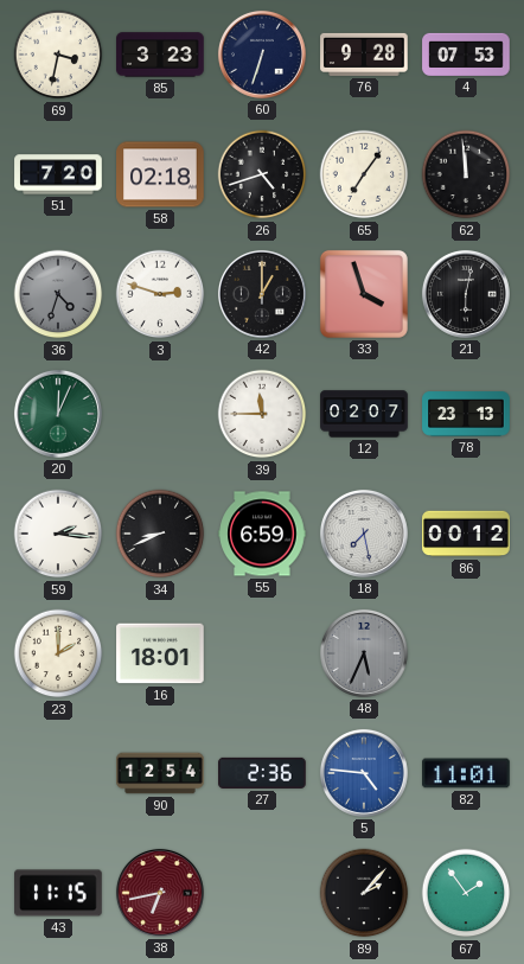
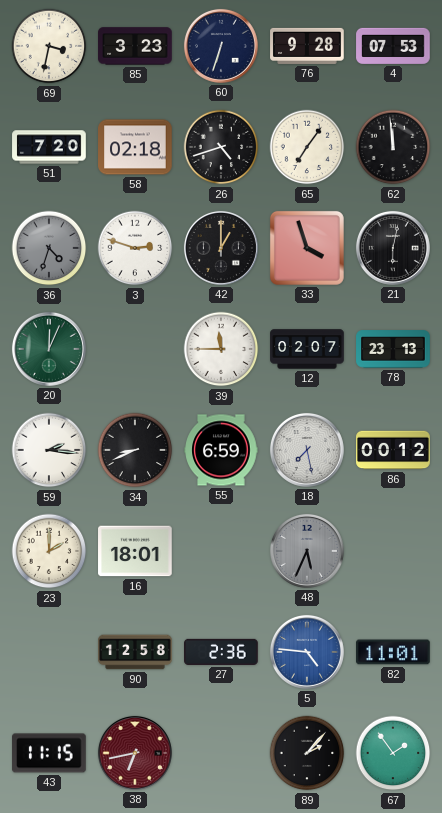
90: 12:54 -> 12:58 (135, 652)
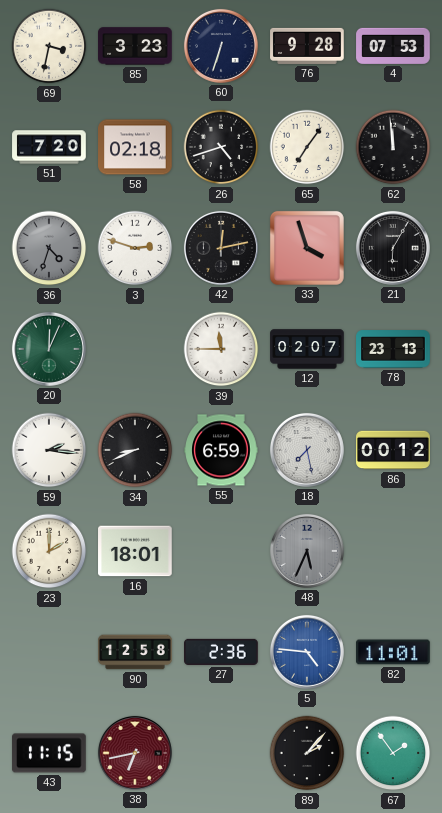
42: 1:00 -> 12:13 (221, 248)
21: 6:02 -> 6:05 (393, 248)
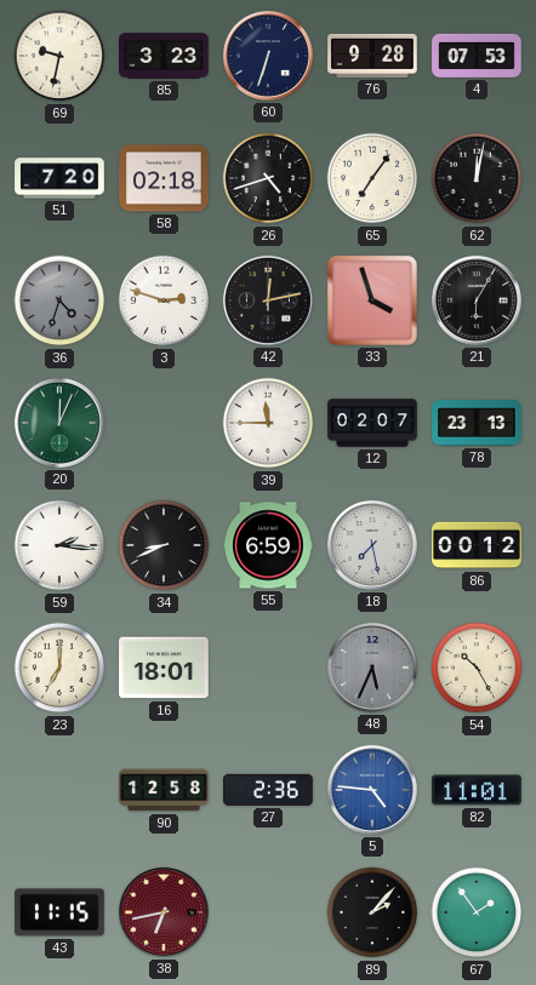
69: 3:32 -> 9:32 (59, 56)
62: 11:59 -> 12:02 (477, 178)
23: 2:00 -> 7:00 (59, 668)
54: none -> 10:25 (477, 668)
